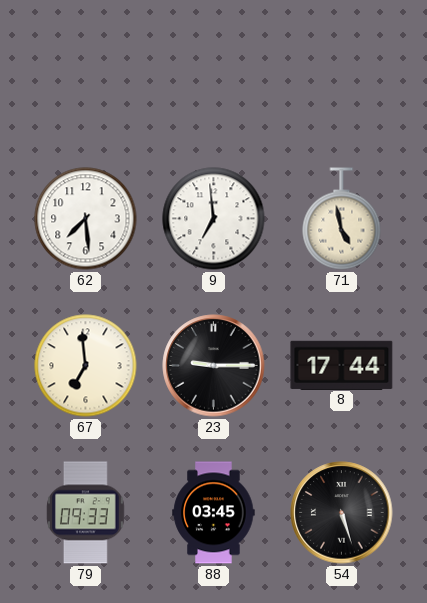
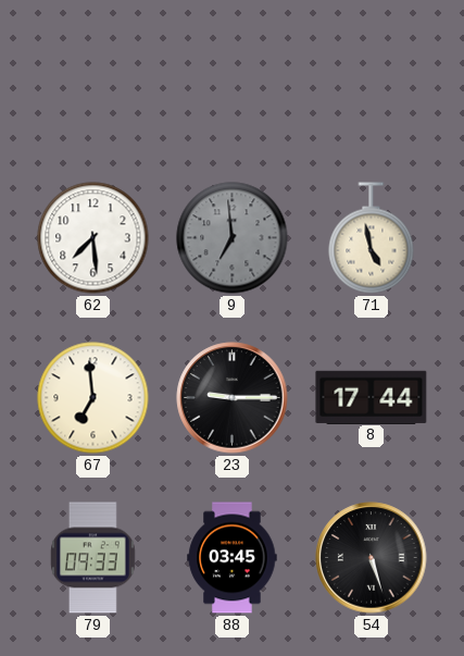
9 dial: white -> grey (233, 238)
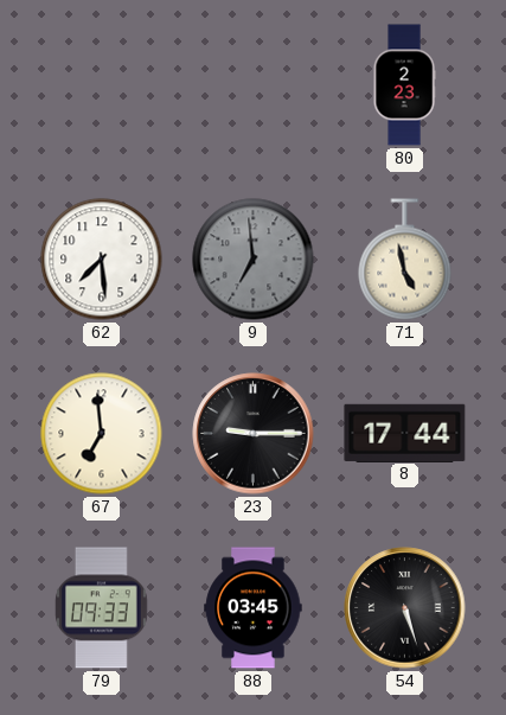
80: none -> 2:23 (404, 85)
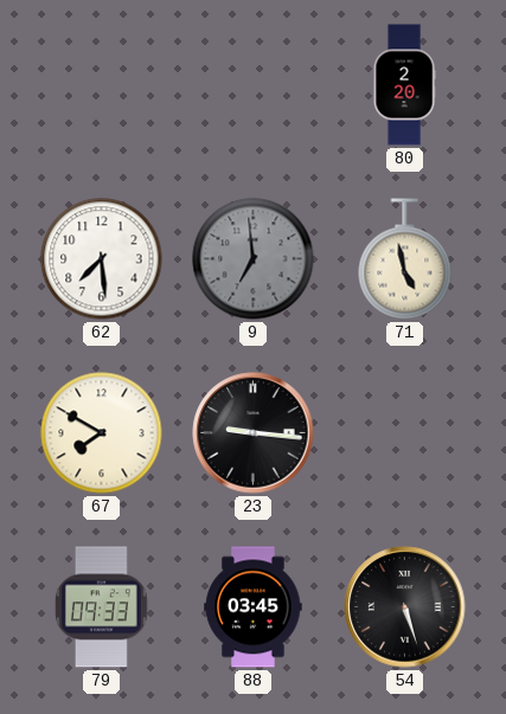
80: 2:23 -> 2:20 (404, 85)
67: 6:59 -> 7:50 (102, 433)
23: 9:15 -> 9:16 (254, 433)
8: 17:44 -> none (405, 433)
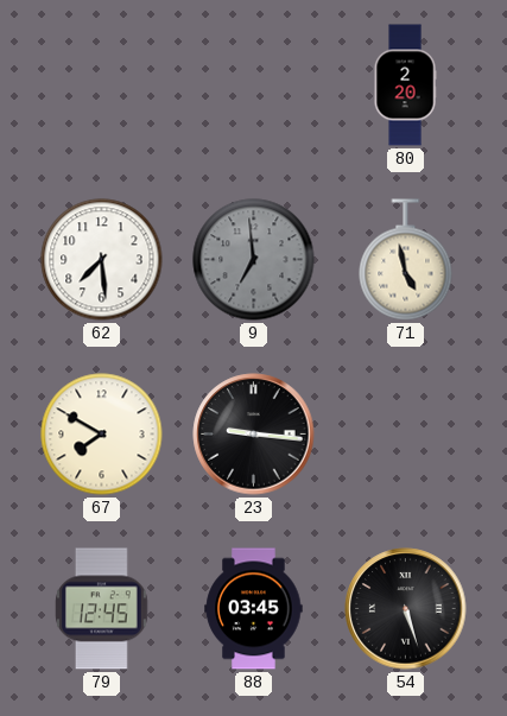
79: 09:33 -> 12:45 (102, 609)
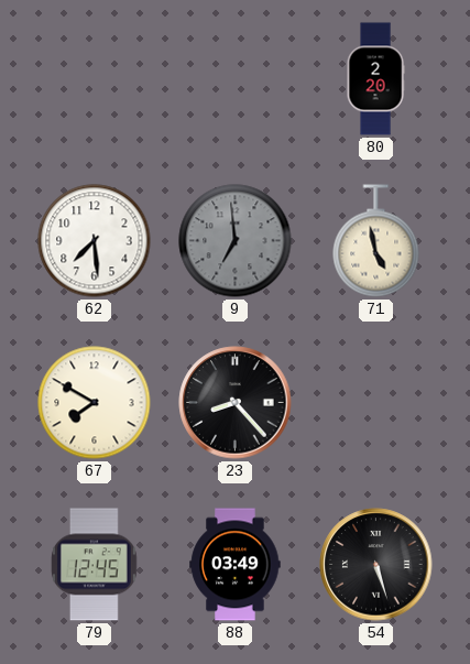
23: 9:16 -> 8:23 (236, 403)
88: 03:45 -> 03:49 (236, 565)
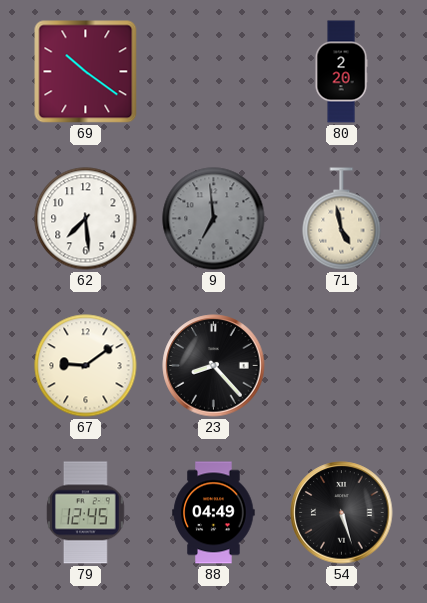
69: none -> 10:21 (86, 72)
67: 7:50 -> 9:09 (86, 366)
88: 03:49 -> 04:49 (214, 513)
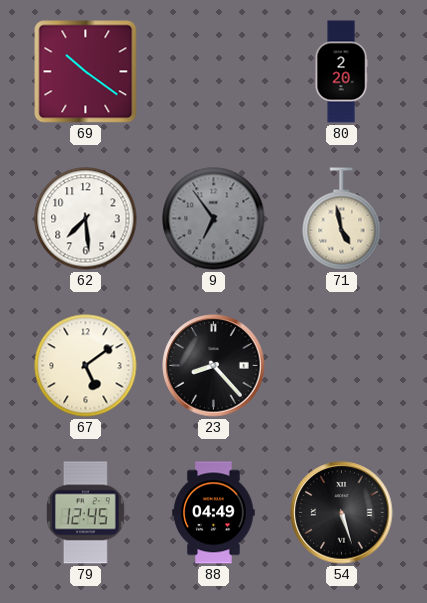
9: 6:59 -> 6:54 (214, 219)
67: 9:09 -> 5:09 (86, 366)
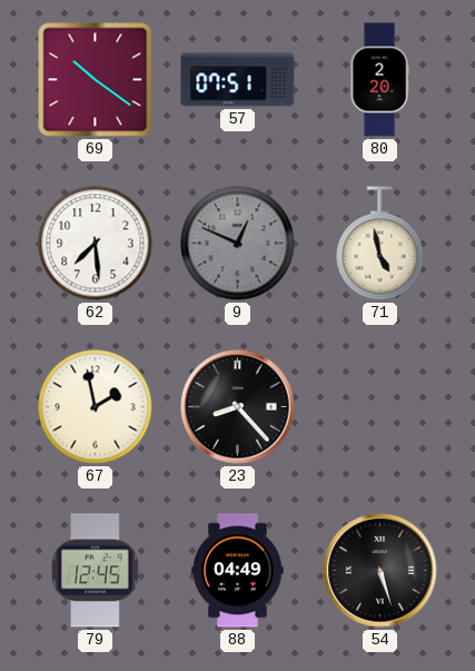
57: none -> 07:51 (238, 80)
9: 6:54 -> 12:49 (238, 244)
67: 5:09 -> 1:58 (96, 407)
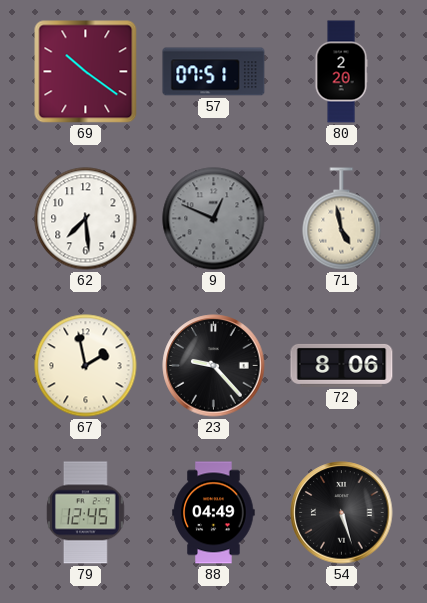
23: 8:23 -> 9:23 (214, 366)
72: none -> 8:06 (342, 365)
